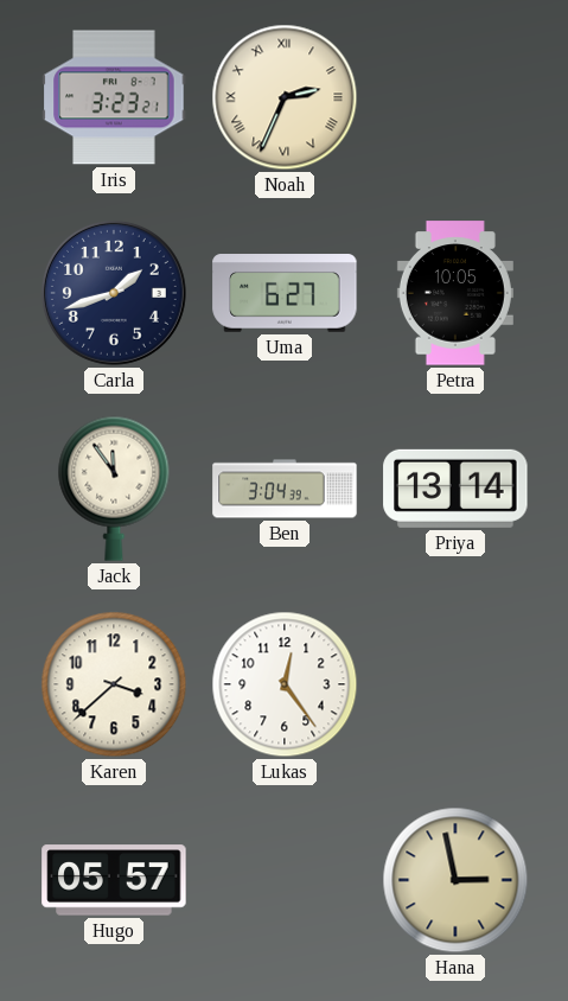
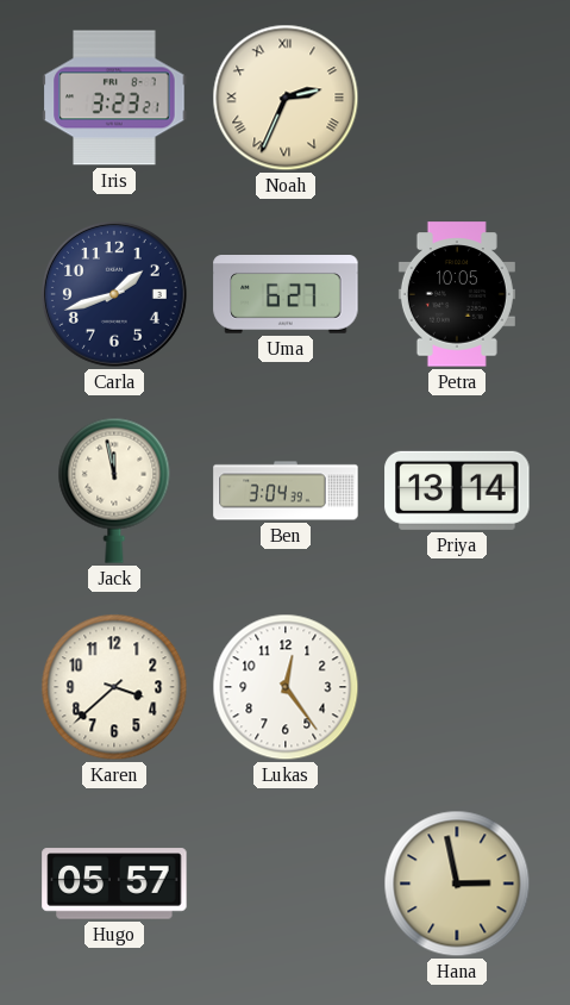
Jack: 11:54 -> 11:58 (114, 491)
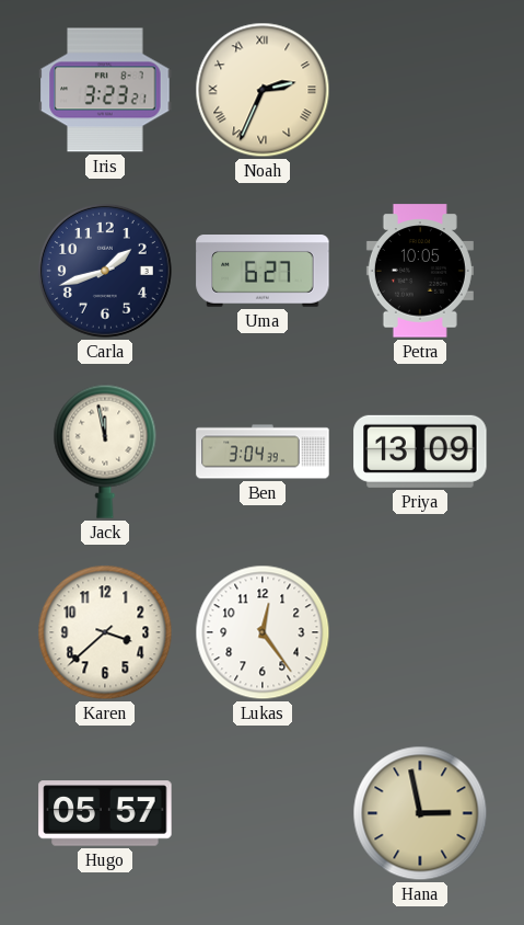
Priya: 13:14 -> 13:09 (420, 452)
